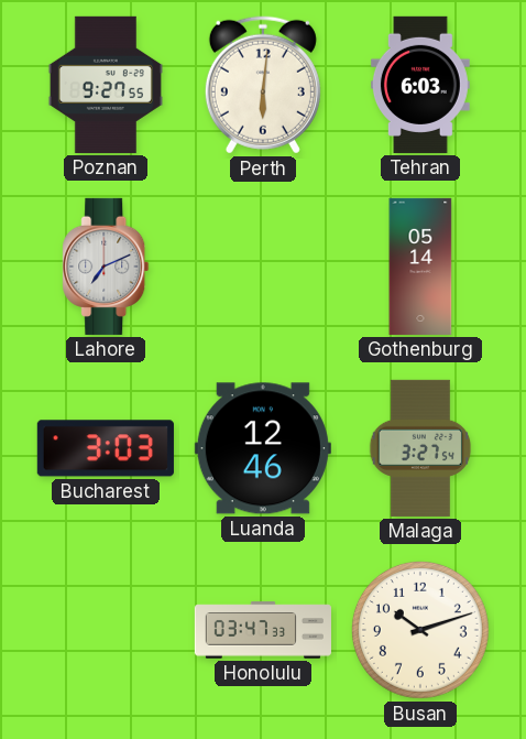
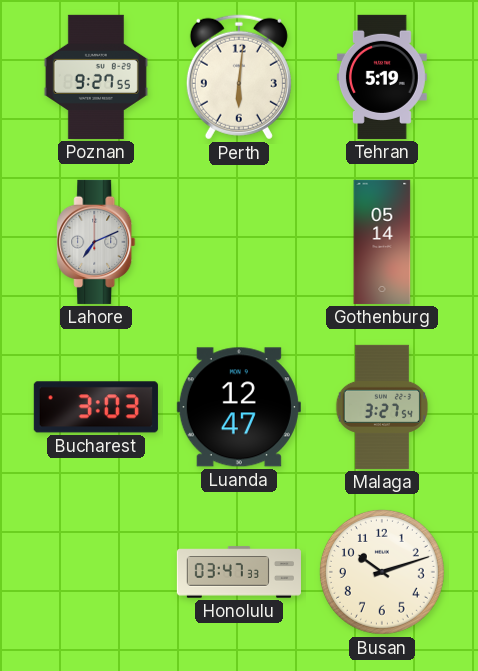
Tehran: 6:03 -> 5:19 (382, 77)
Luanda: 12:46 -> 12:47 (239, 407)
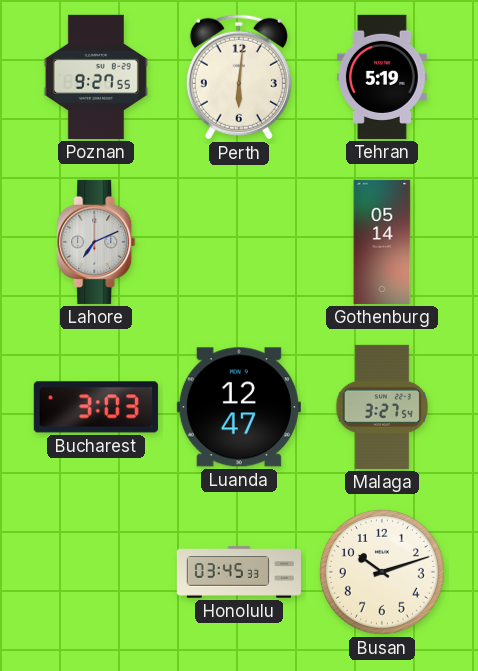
Honolulu: 03:47 -> 03:45 (239, 572)
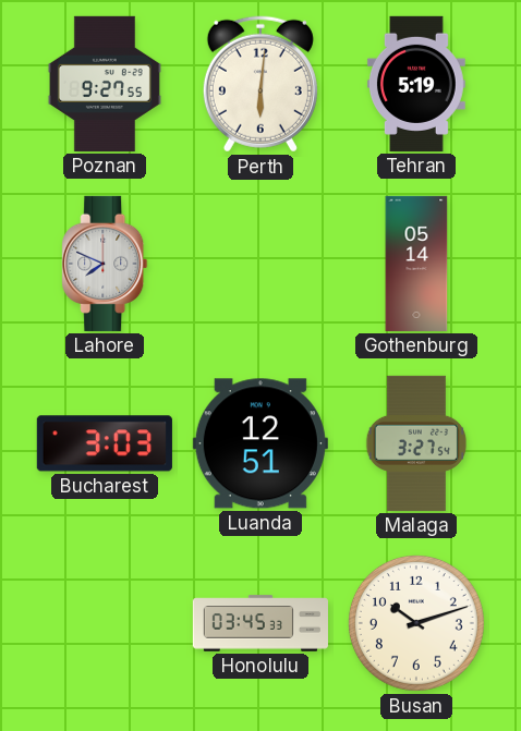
Lahore: 7:11 -> 7:49 (105, 264)
Luanda: 12:47 -> 12:51 (260, 443)
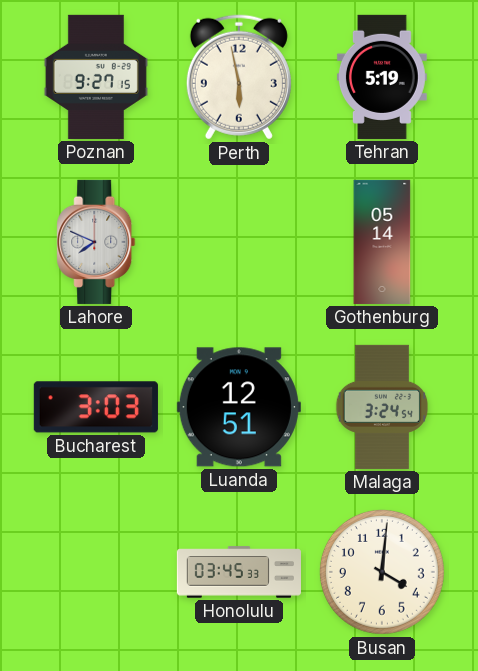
Poznan: 9:27:55 -> 9:27:15 (96, 77)
Perth: 6:01 -> 5:58 (239, 77)
Malaga: 3:27 -> 3:24 (382, 407)
Busan: 10:12 -> 4:01 (382, 572)
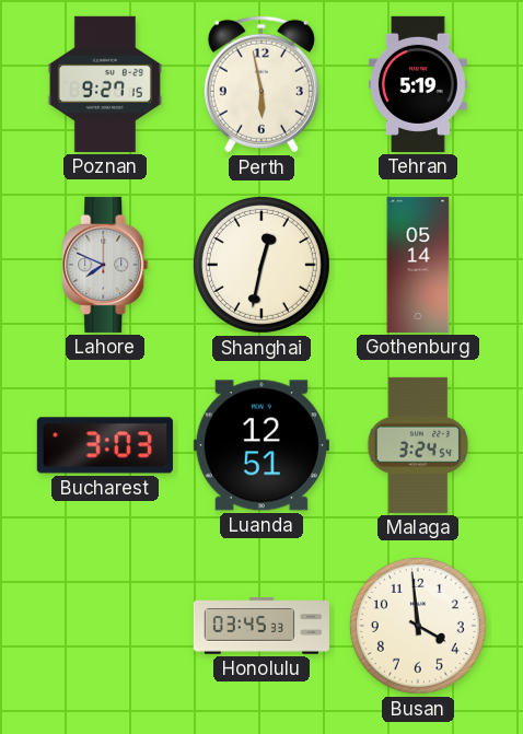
Shanghai: none -> 12:32 (261, 265)
Busan: 4:01 -> 3:59 (418, 626)
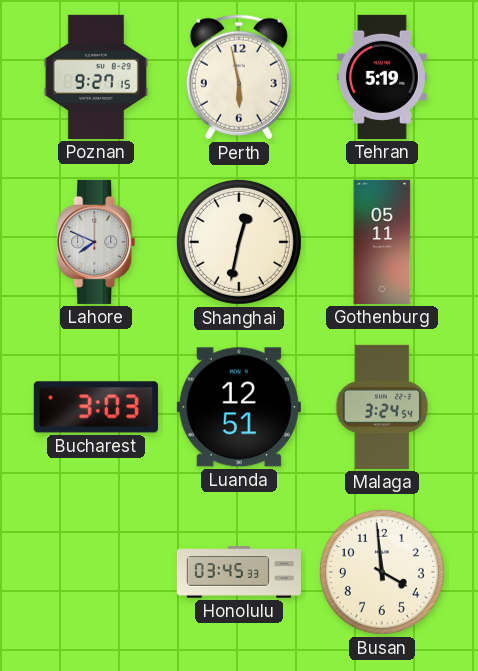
Gothenburg: 05:14 -> 05:11 (382, 242)
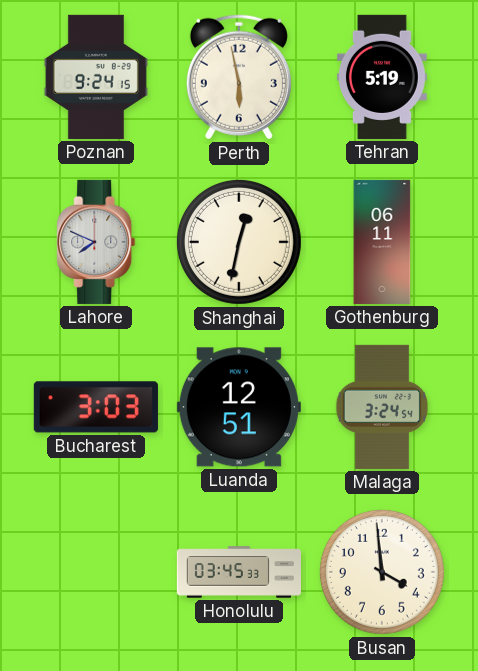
Poznan: 9:27 -> 9:24 (96, 77)
Gothenburg: 05:11 -> 06:11 (382, 242)
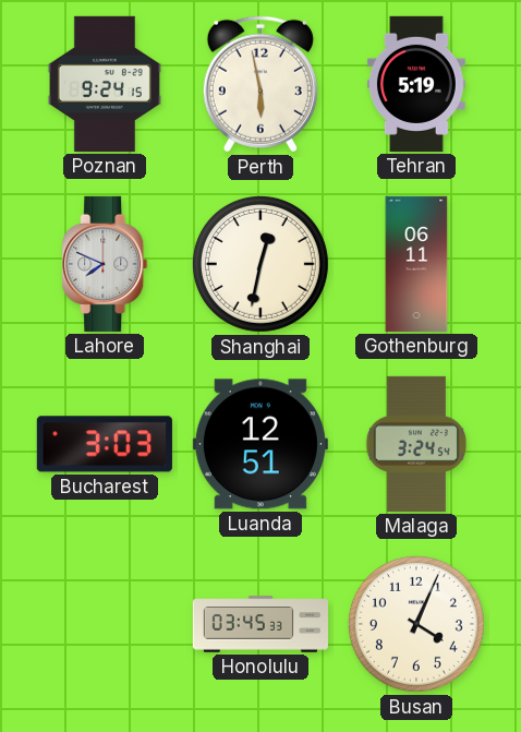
Busan: 3:59 -> 4:04 (416, 624)
